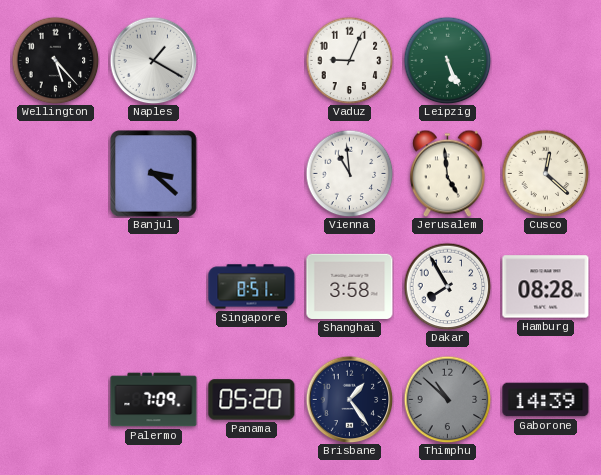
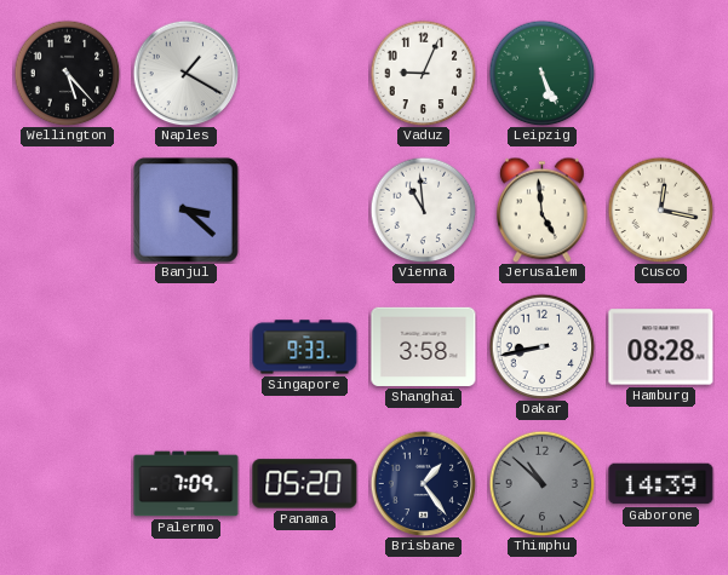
Cusco: 12:22 -> 12:17 (660, 209)
Singapore: 8:51 -> 9:33 (305, 347)
Dakar: 7:55 -> 8:43 (541, 346)
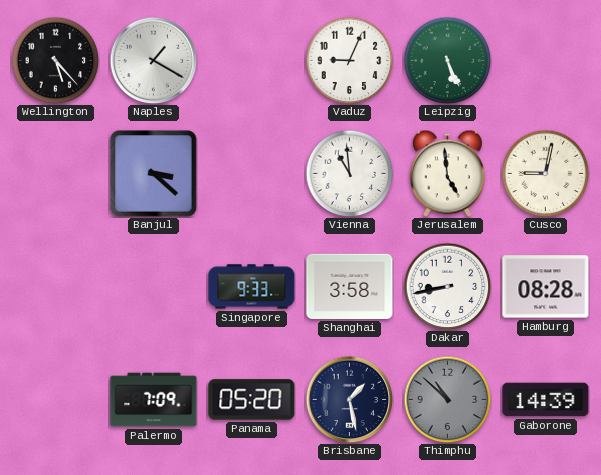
Cusco: 12:17 -> 9:02 (545, 173)
Brisbane: 1:24 -> 1:28 (349, 399)
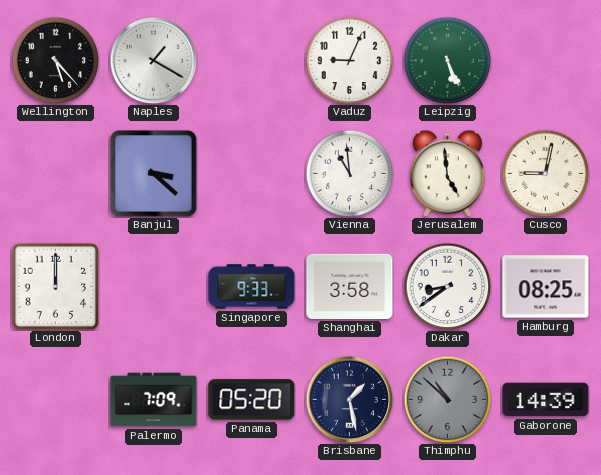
London: none -> 12:00 (55, 286)
Dakar: 8:43 -> 8:39 (447, 286)
Hamburg: 08:28 -> 08:25 (546, 287)
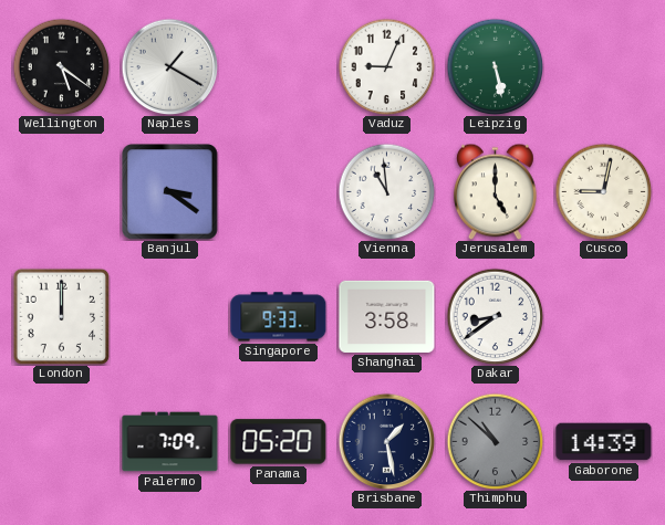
Wellington: 5:23 -> 5:21 (61, 66)
Leipzig: 5:26 -> 5:28 (495, 66)
Banjul: 3:22 -> 3:21 (170, 192)
Jerusalem: 4:59 -> 5:00 (496, 191)
Hamburg: 08:25 -> none (546, 287)
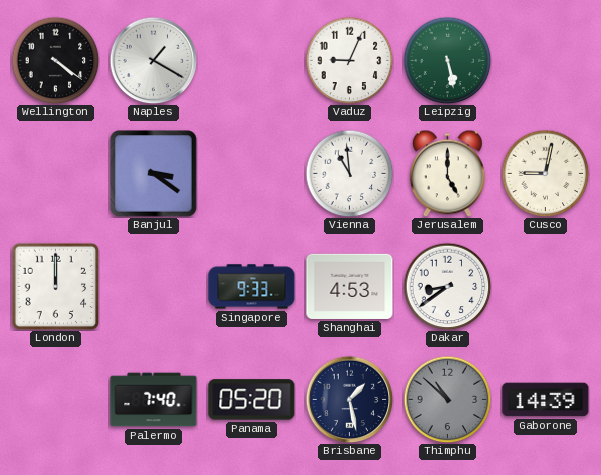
Wellington: 5:21 -> 4:21 (55, 60)
Shanghai: 3:58 -> 4:53 (350, 286)
Palermo: 7:09 -> 7:40 (154, 400)
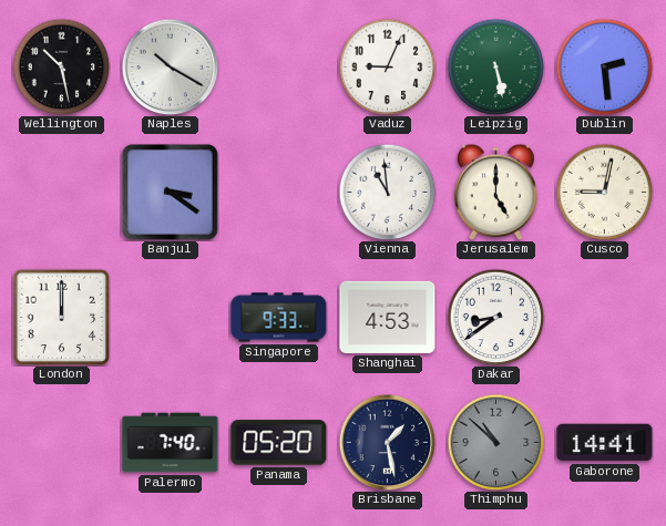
Wellington: 4:21 -> 10:28 (61, 66)
Naples: 1:20 -> 10:20 (170, 66)
Dublin: none -> 2:29 (604, 66)
Gaborone: 14:39 -> 14:41 (605, 443)
